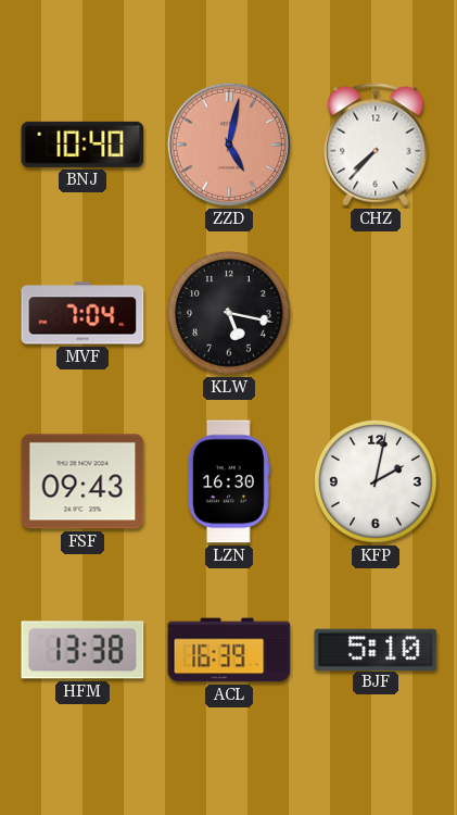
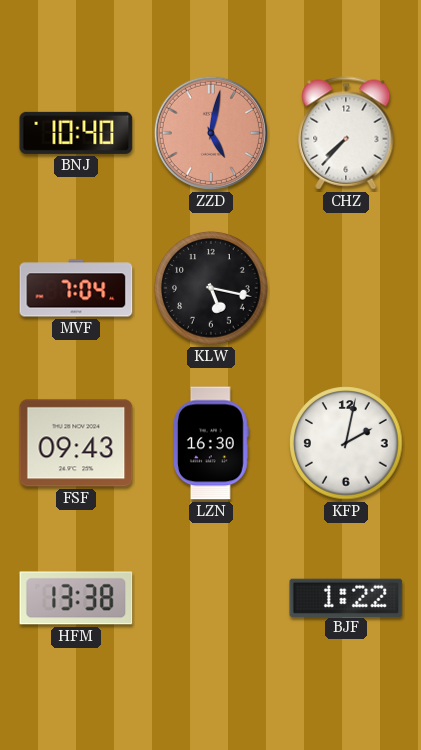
ACL: 16:39 -> none (229, 650)
BJF: 5:10 -> 1:22 (346, 597)
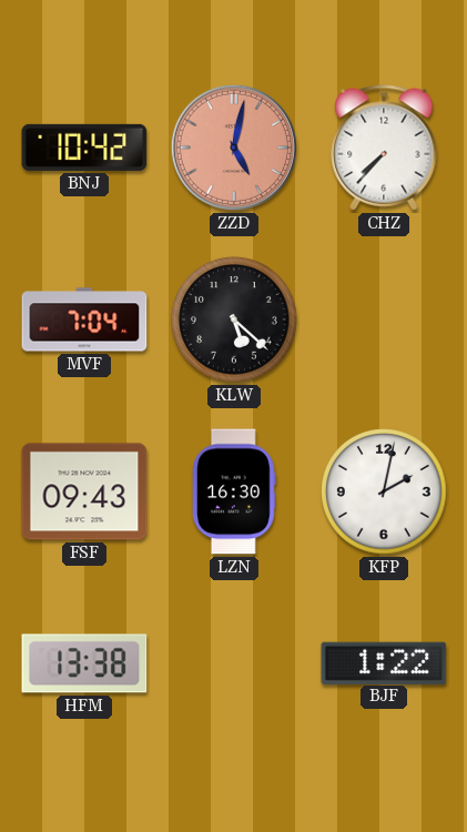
BNJ: 10:40 -> 10:42 (84, 148)
KLW: 5:17 -> 5:22 (234, 319)
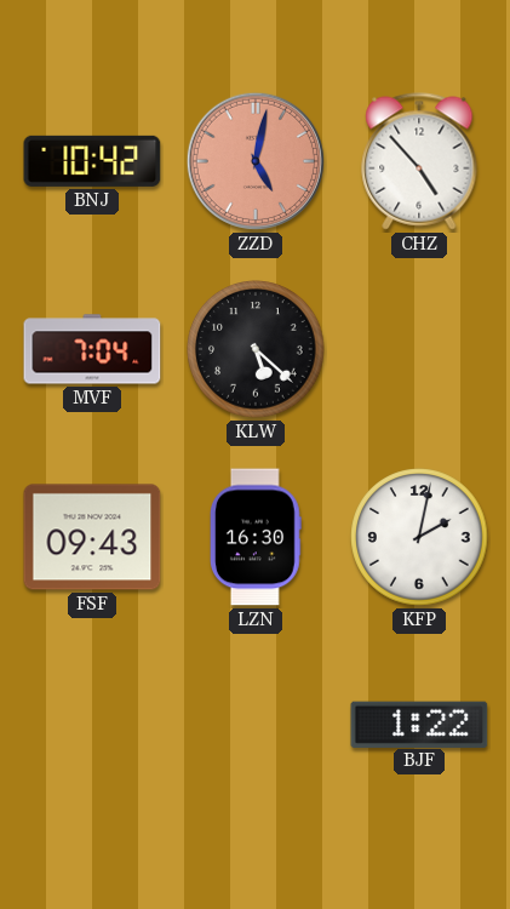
CHZ: 7:37 -> 4:53 (419, 161)
HFM: 13:38 -> none (84, 663)
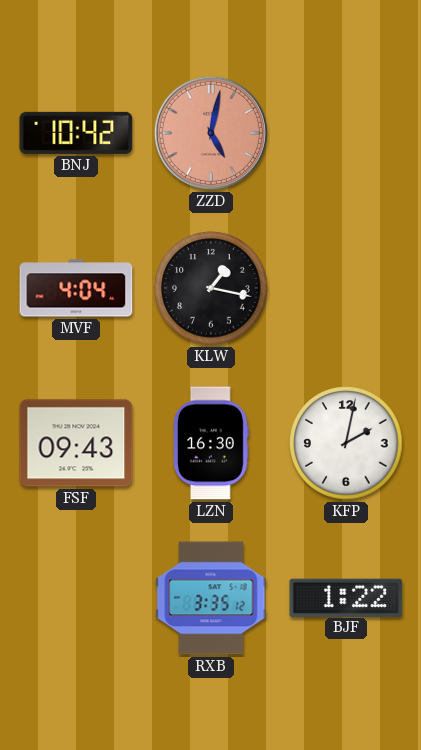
CHZ: 4:53 -> none (419, 161)
MVF: 7:04 -> 4:04 (76, 288)
KLW: 5:22 -> 1:17 (211, 288)
RXB: none -> 3:35 (211, 598)
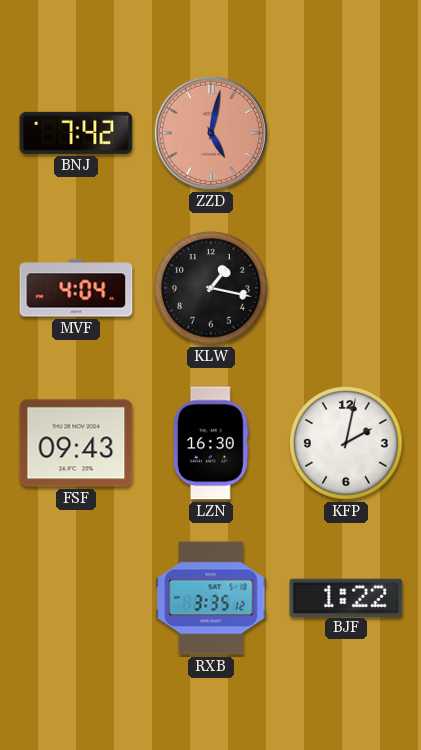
BNJ: 10:42 -> 7:42 (76, 133)
